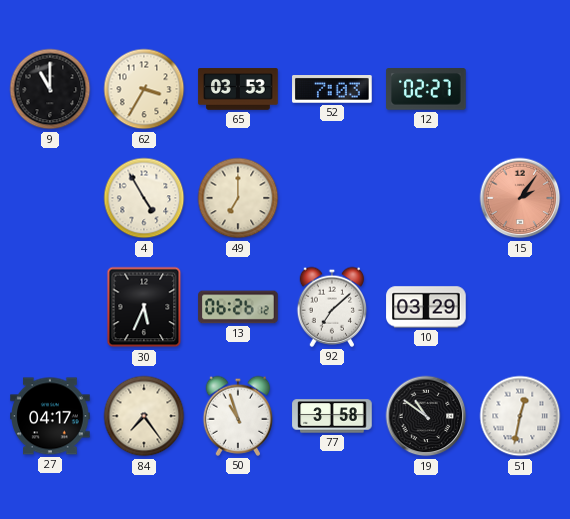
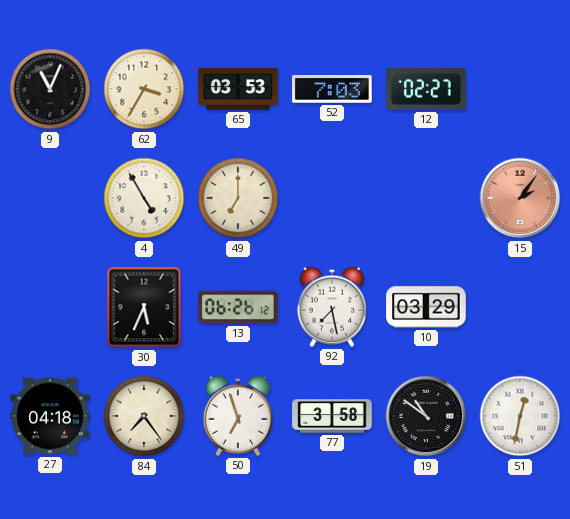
9: 11:00 -> 11:04 (50, 89)
92: 7:08 -> 7:28 (332, 307)
27: 04:17 -> 04:18 (50, 416)
50: 10:57 -> 6:57 (238, 416)
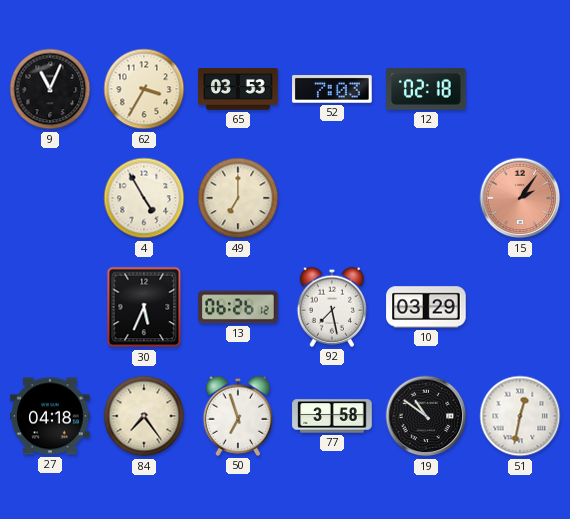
12: 02:27 -> 02:18 (426, 89)
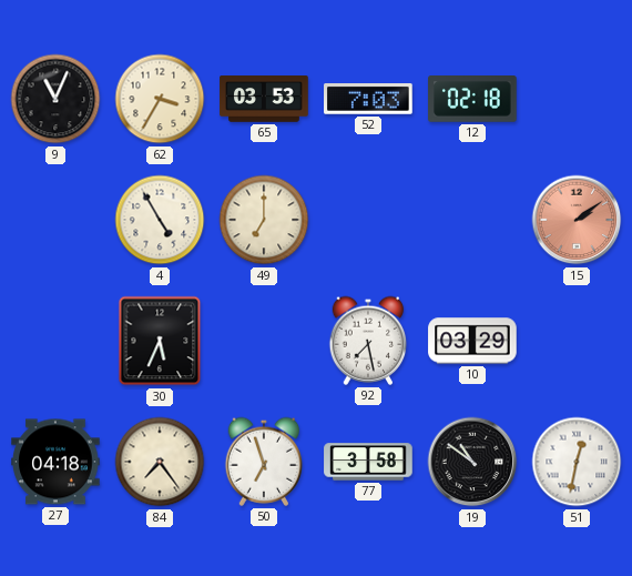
15: 2:06 -> 2:09 (577, 220)
13: 06:26 -> none (238, 307)
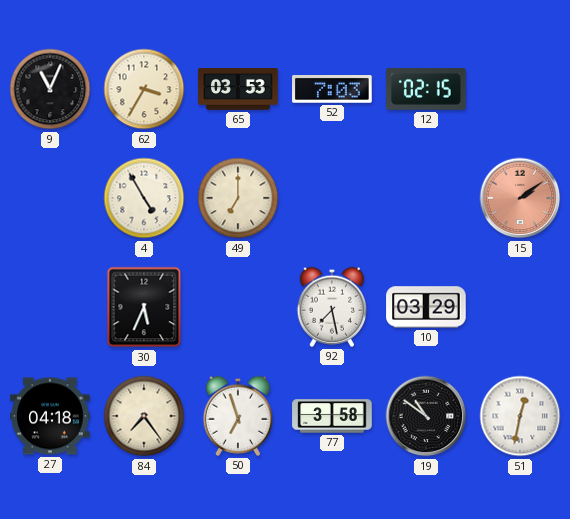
12: 02:18 -> 02:15 (426, 89)
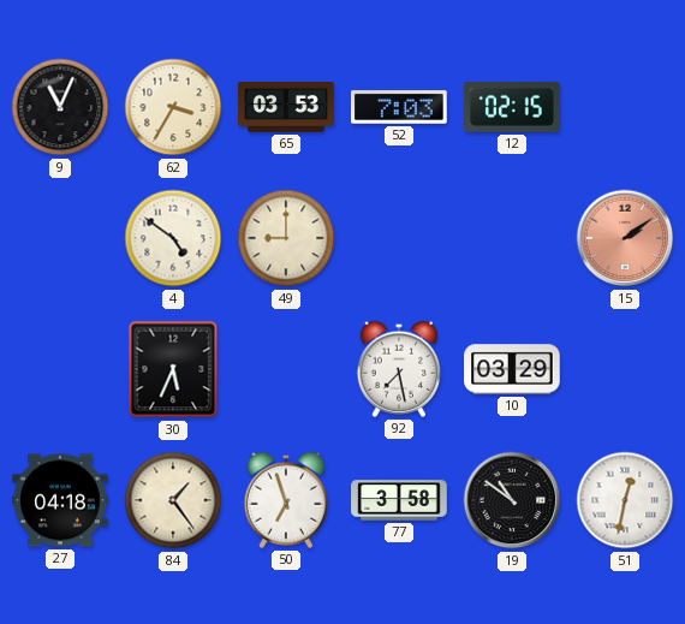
4: 4:55 -> 4:51 (173, 238)
49: 7:00 -> 9:00 (286, 238)
84: 7:24 -> 1:24 (173, 500)
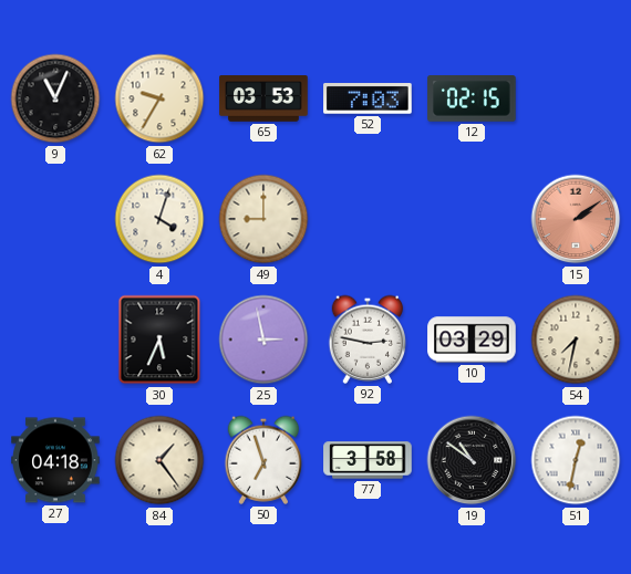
62: 3:35 -> 9:35 (159, 98)
4: 4:51 -> 4:03 (159, 219)
25: none -> 2:58 (263, 340)
92: 7:28 -> 2:47 (368, 340)
54: none -> 7:32 (576, 340)
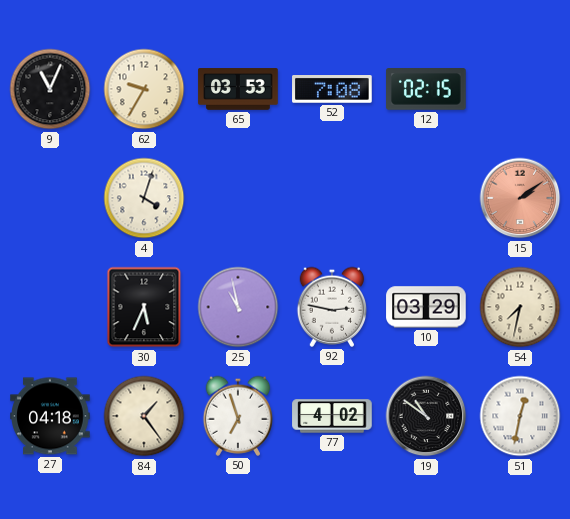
52: 7:03 -> 7:08 (332, 90)
49: 9:00 -> none (263, 219)
25: 2:58 -> 10:58 (238, 307)
77: 3:58 -> 4:02 (332, 416)
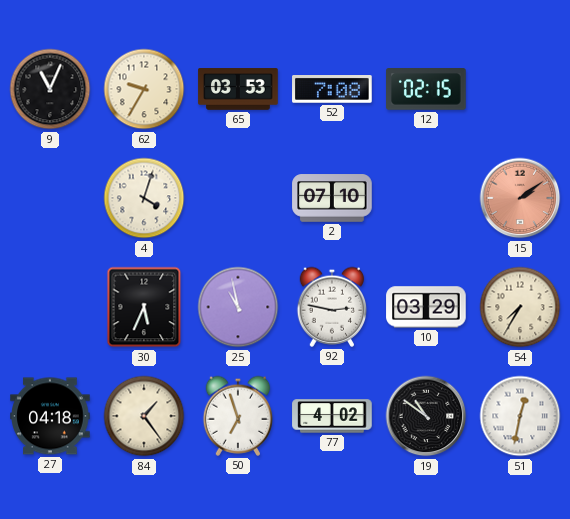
2: none -> 07:10 (332, 198)
54: 7:32 -> 7:35 (520, 307)
